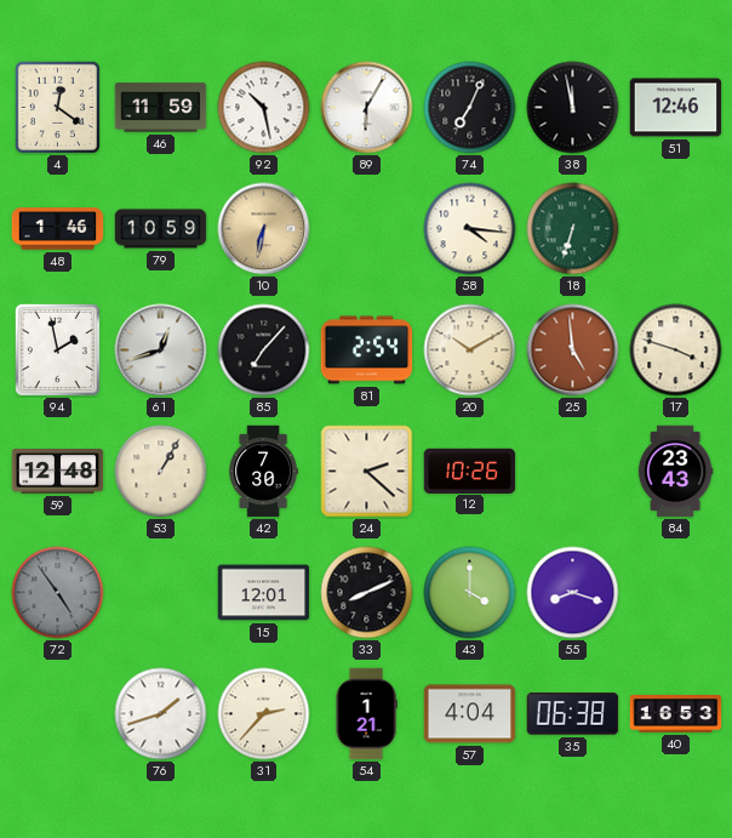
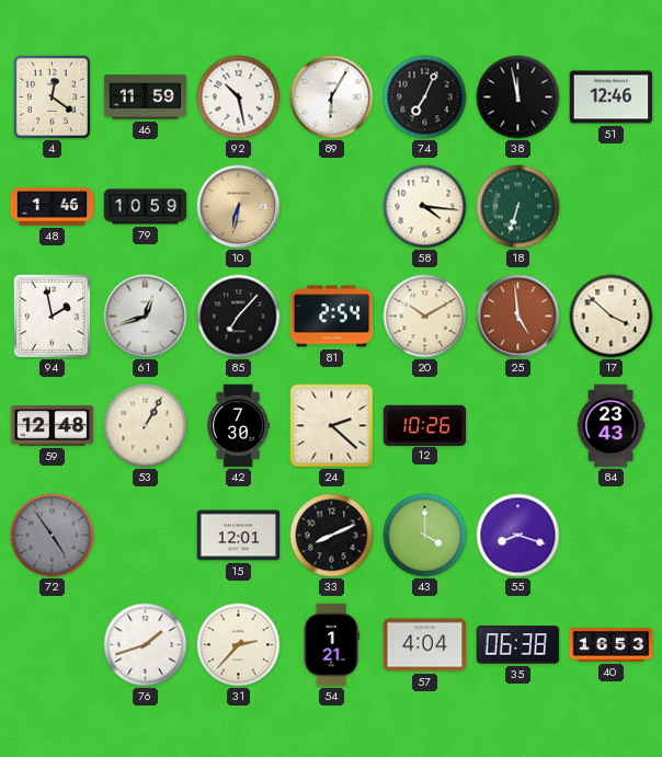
17: 3:48 -> 3:52 (612, 317)
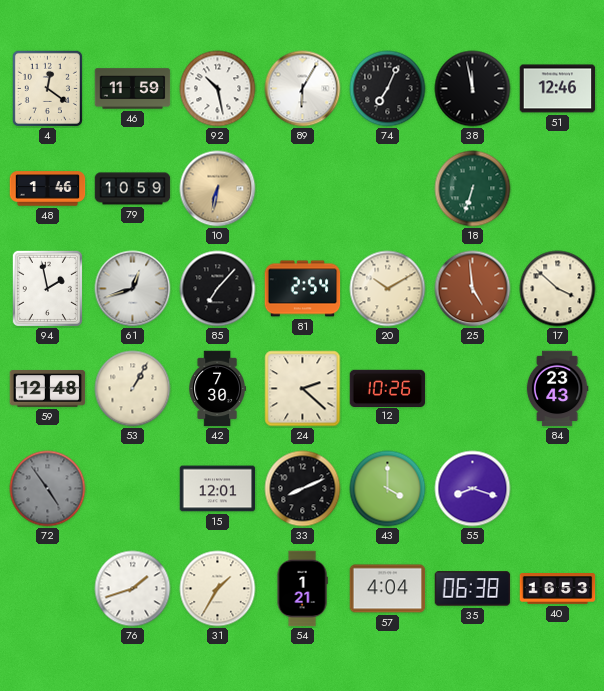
58: 4:16 -> none (425, 207)
31: 2:37 -> 1:35 (218, 589)
